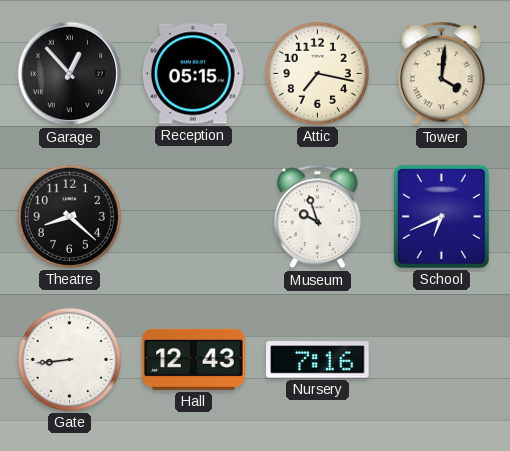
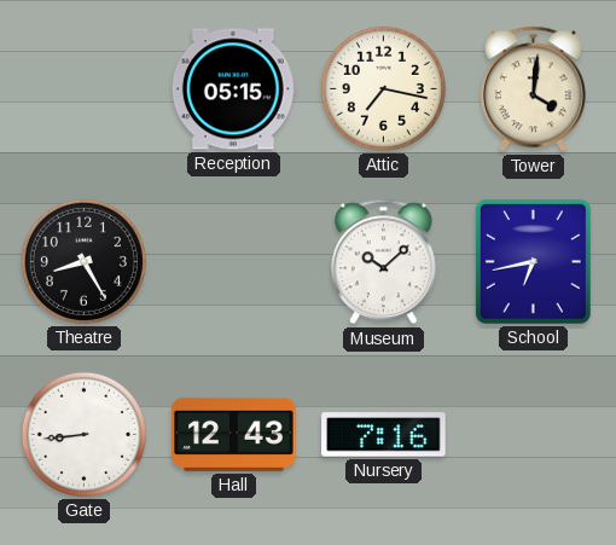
Garage: 12:53 -> none (70, 74)
Theatre: 8:22 -> 8:25 (83, 261)
Museum: 9:57 -> 10:08 (383, 262)
School: 6:41 -> 6:43 (533, 261)
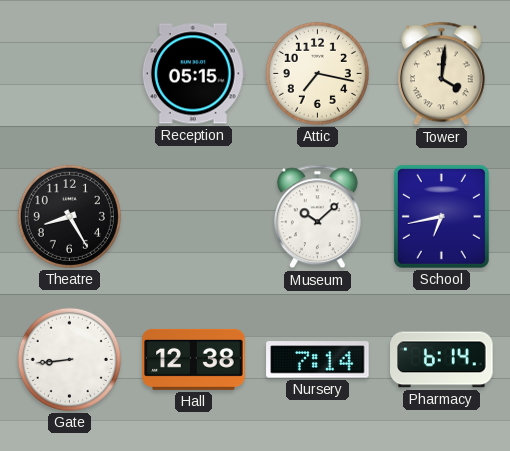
Hall: 12:43 -> 12:38 (194, 359)
Nursery: 7:16 -> 7:14 (318, 360)
Pharmacy: none -> 6:14 (442, 360)
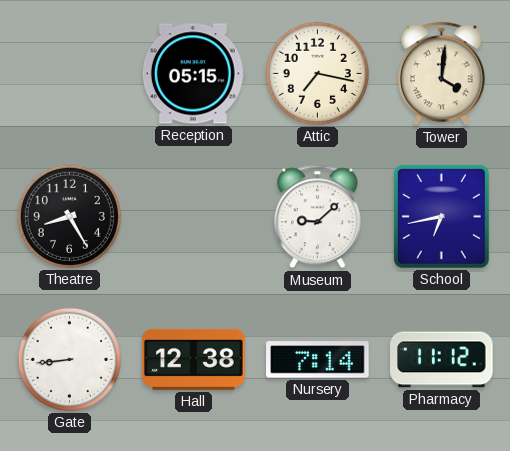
Museum: 10:08 -> 9:08 (317, 217)
Pharmacy: 6:14 -> 11:12 (442, 360)
